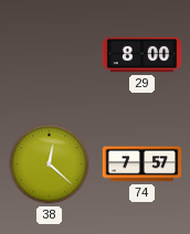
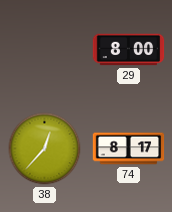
38: 12:22 -> 12:37 (45, 149)
74: 7:57 -> 8:17 (129, 149)
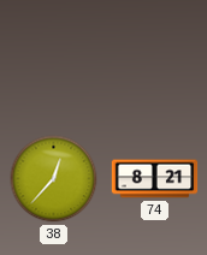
29: 8:00 -> none (129, 50)
74: 8:17 -> 8:21 (155, 179)
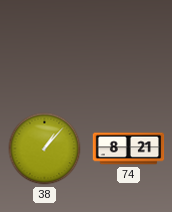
38: 12:37 -> 1:07 (45, 149)
